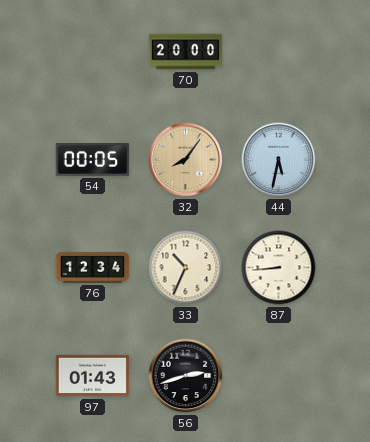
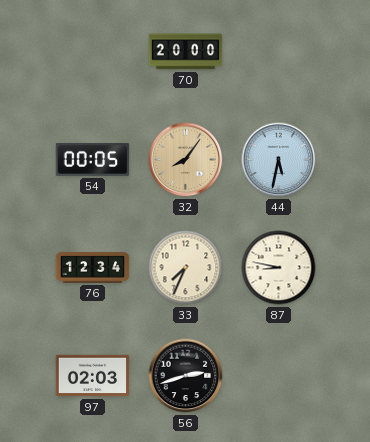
33: 10:34 -> 7:34 (186, 268)
87: 8:44 -> 8:47 (279, 268)
97: 01:43 -> 02:03 (93, 376)
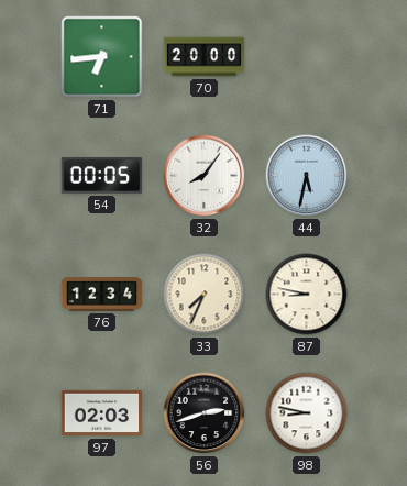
71: none -> 6:44 (102, 57)
32 dial: champagne -> white (205, 176)
98: none -> 8:47 (307, 413)
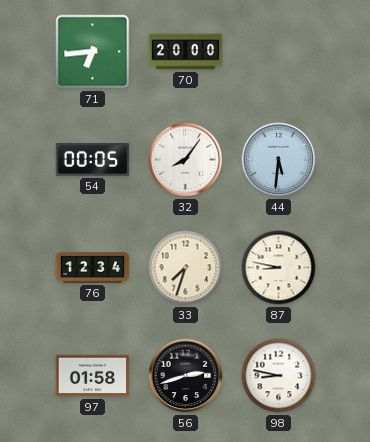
44: 5:32 -> 5:31 (279, 160)
33: 7:34 -> 7:33 (186, 268)
97: 02:03 -> 01:58 (93, 376)
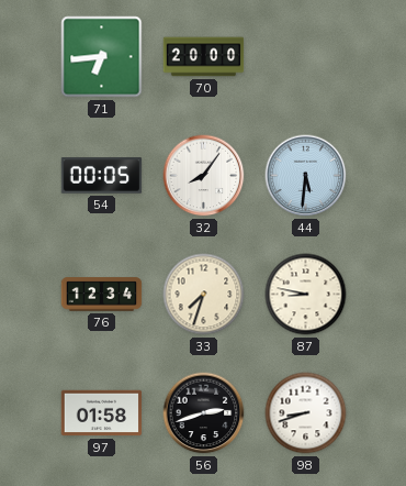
98: 8:47 -> 8:42 (306, 413)
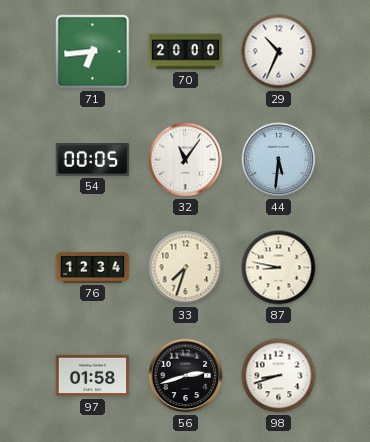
29: none -> 10:34 (279, 52)
32: 8:06 -> 11:06 (186, 160)
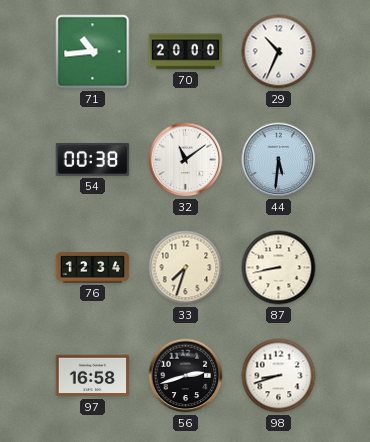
71: 6:44 -> 10:44 (93, 52)
54: 00:05 -> 00:38 (93, 160)
32: 11:06 -> 11:09 (186, 160)
87: 8:47 -> 8:43 (279, 268)
97: 01:58 -> 16:58 (93, 376)
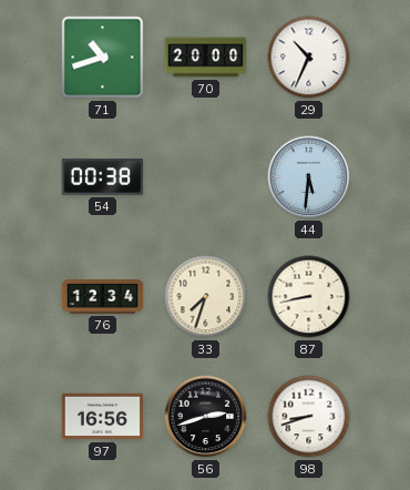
71: 10:44 -> 10:42 (103, 58)
32: 11:09 -> none (186, 160)
97: 16:58 -> 16:56 (103, 417)
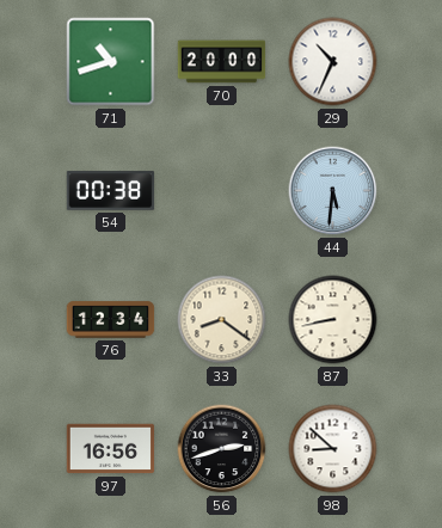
33: 7:33 -> 8:21 (222, 320)
98: 8:42 -> 8:52 (333, 449)
